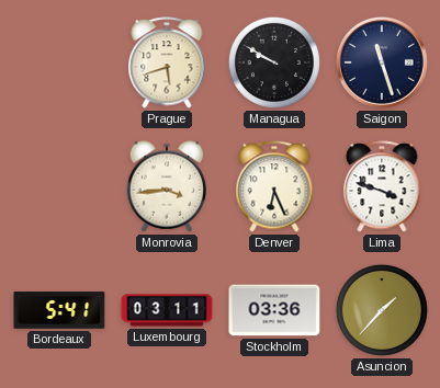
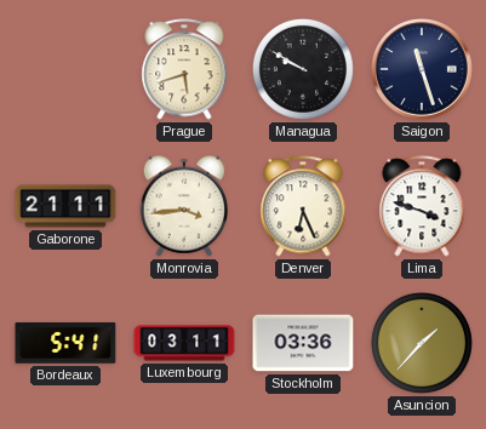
Gaborone: none -> 21:11 (65, 206)
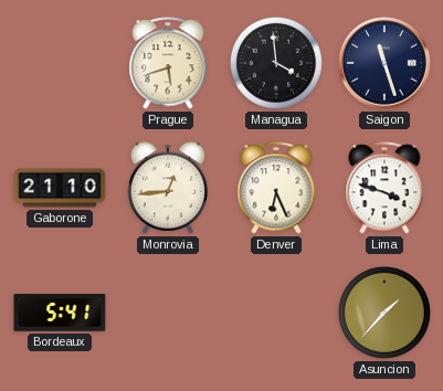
Managua: 9:50 -> 3:59 (276, 63)
Gaborone: 21:11 -> 21:10 (60, 188)
Monrovia: 3:44 -> 12:44 (168, 188)
Luxembourg: 03:11 -> none (184, 343)
Stockholm: 03:36 -> none (303, 343)
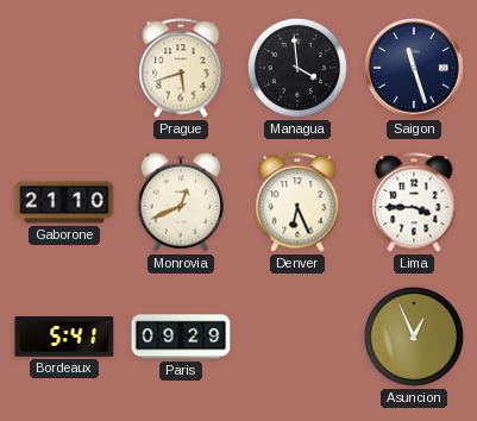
Monrovia: 12:44 -> 12:41 (181, 202)
Lima: 3:48 -> 3:45 (414, 202)
Paris: none -> 09:29 (181, 337)
Asuncion: 1:37 -> 12:56 (414, 337)
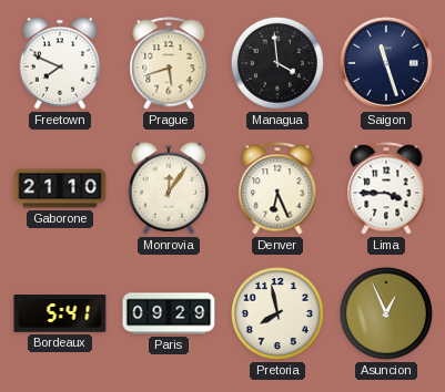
Freetown: none -> 7:49 (60, 63)
Monrovia: 12:41 -> 12:06 (169, 188)
Pretoria: none -> 7:58 (277, 313)
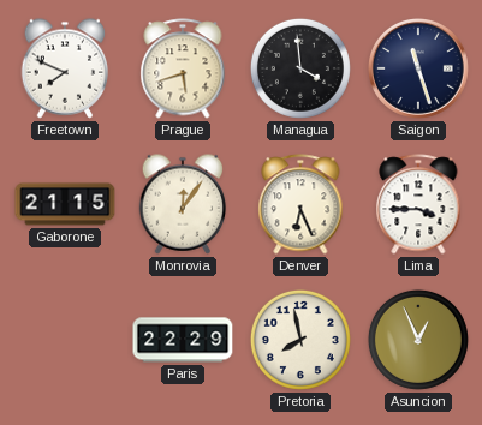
Gaborone: 21:10 -> 21:15 (65, 204)
Bordeaux: 5:41 -> none (60, 313)
Paris: 09:29 -> 22:29 (183, 340)
